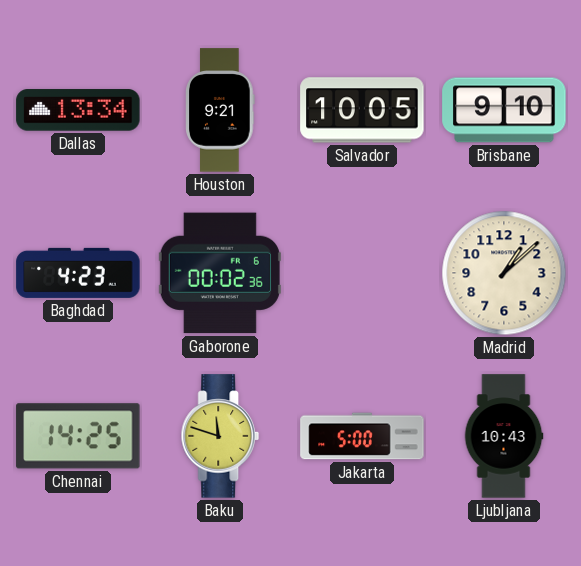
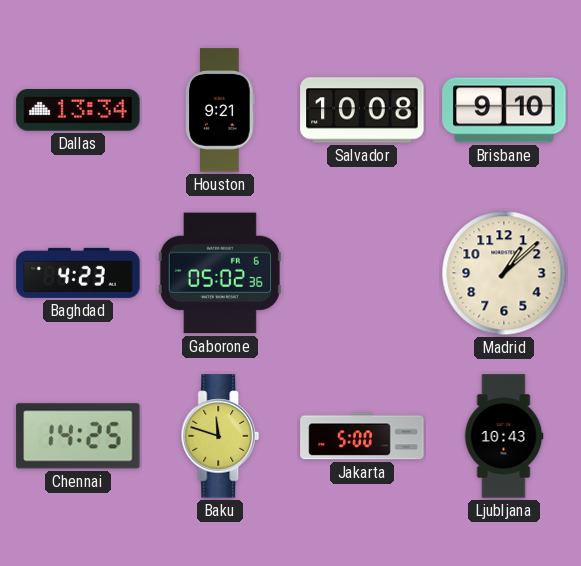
Salvador: 10:05 -> 10:08 (362, 110)
Gaborone: 00:02 -> 05:02 (220, 273)
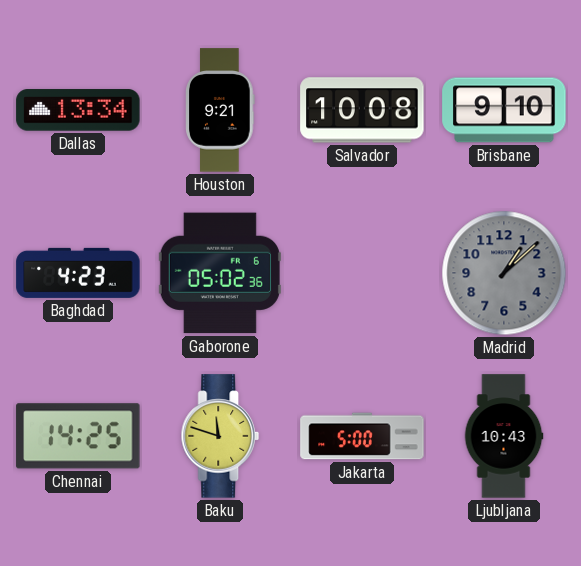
Madrid dial: cream -> grey (504, 273)
